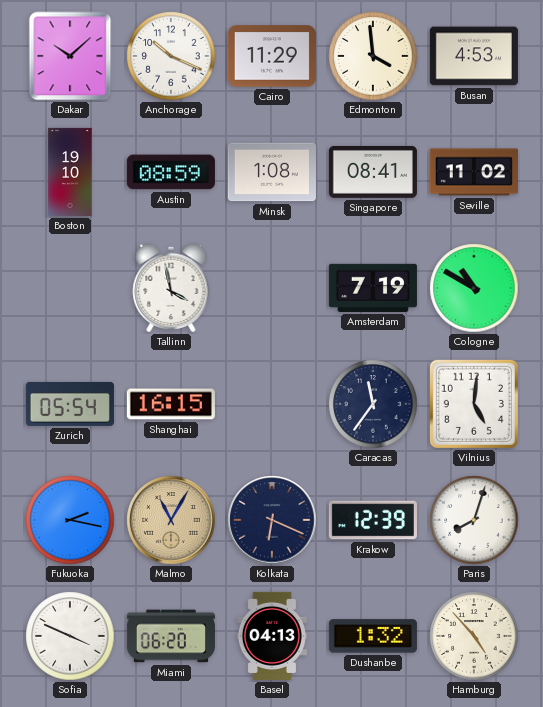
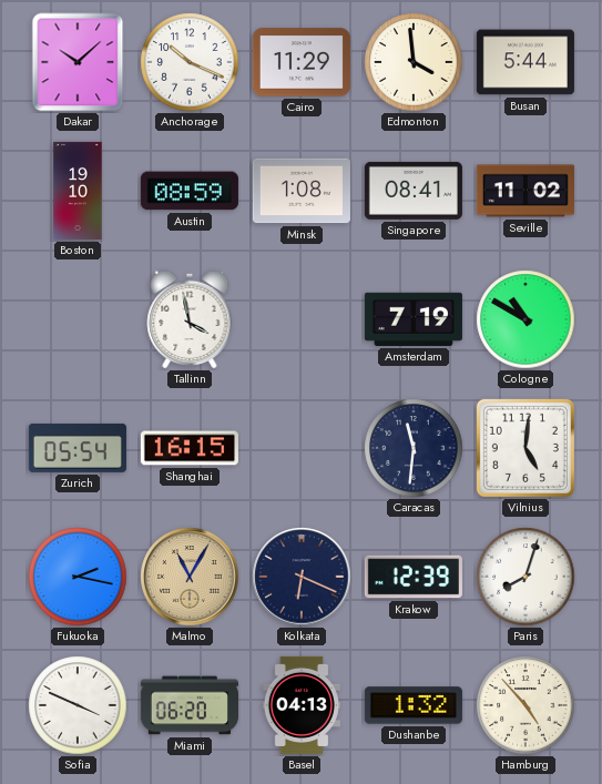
Busan: 4:53 -> 5:44 (526, 62)
Caracas: 11:36 -> 11:31 (414, 448)
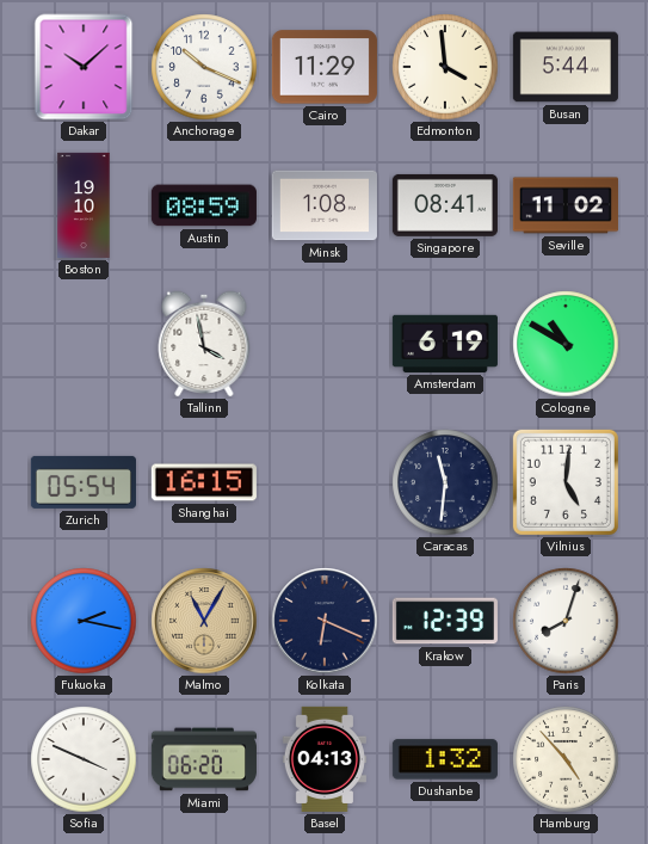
Amsterdam: 7:19 -> 6:19 (445, 344)
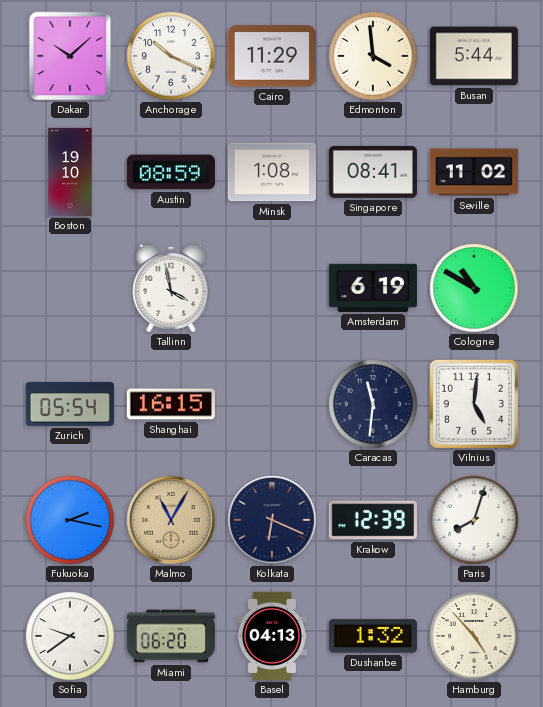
Sofia: 3:49 -> 9:39 (70, 636)
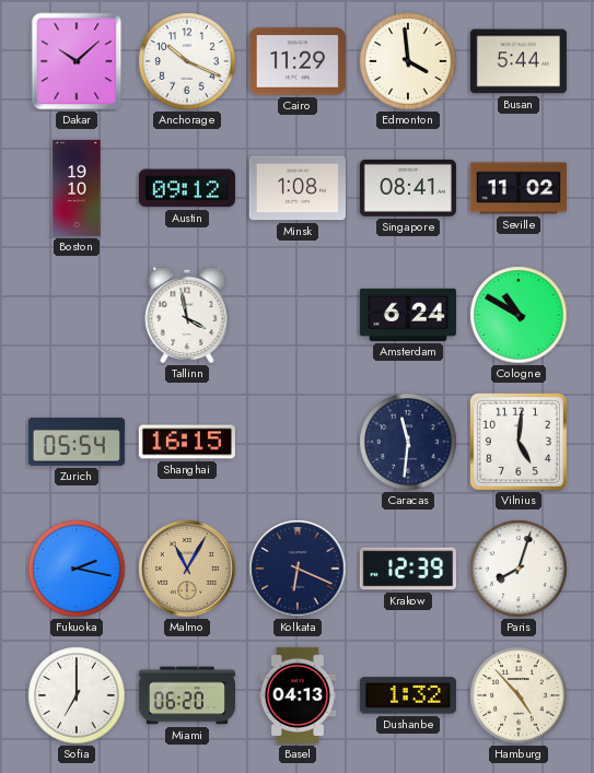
Austin: 08:59 -> 09:12 (187, 188)
Amsterdam: 6:19 -> 6:24 (408, 315)
Sofia: 9:39 -> 7:00 (77, 695)
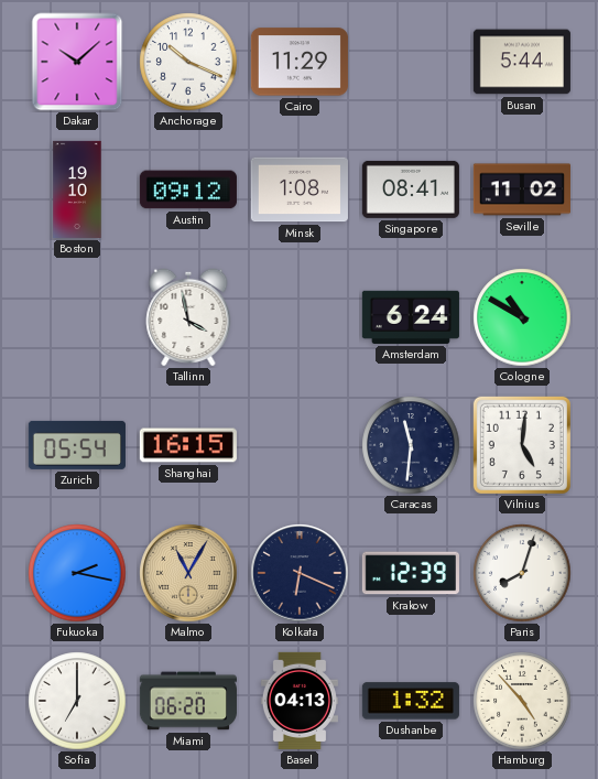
Edmonton: 3:59 -> none (408, 61)
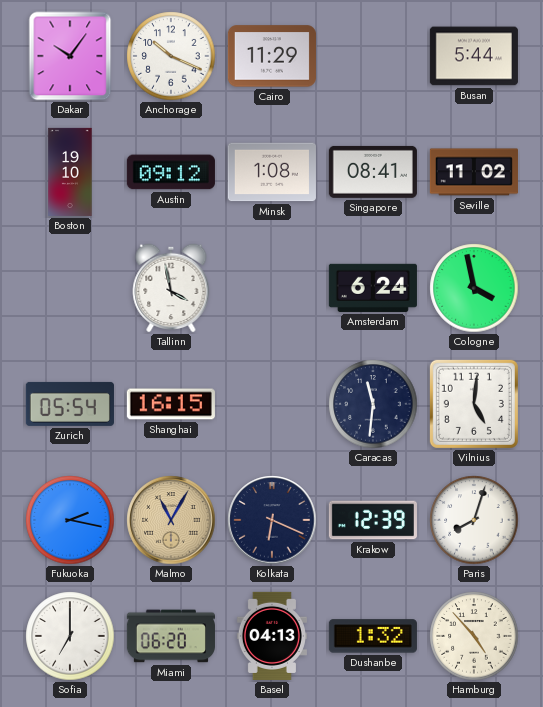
Dakar: 10:08 -> 10:06 (70, 56)
Cologne: 10:50 -> 3:58 (474, 288)
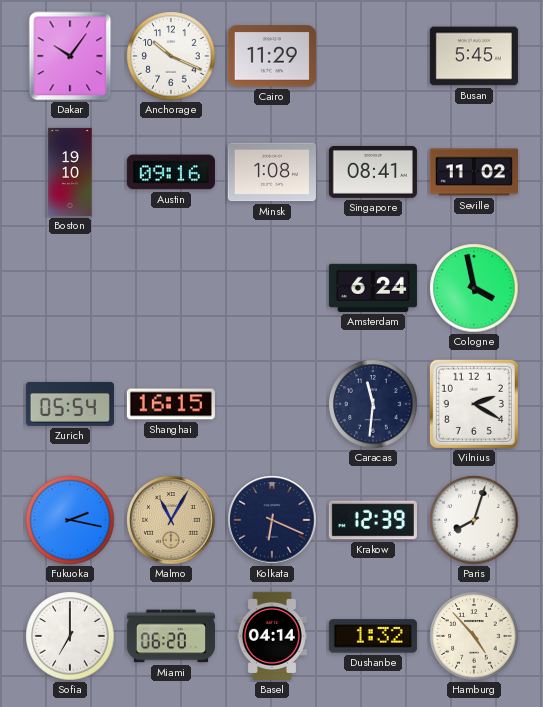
Busan: 5:44 -> 5:45 (474, 56)
Austin: 09:12 -> 09:16 (171, 172)
Tallinn: 3:58 -> none (171, 288)
Vilnius: 5:01 -> 2:20 (474, 404)
Basel: 04:13 -> 04:14 (272, 636)
